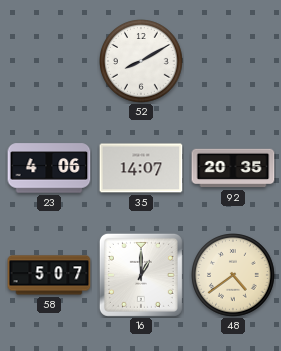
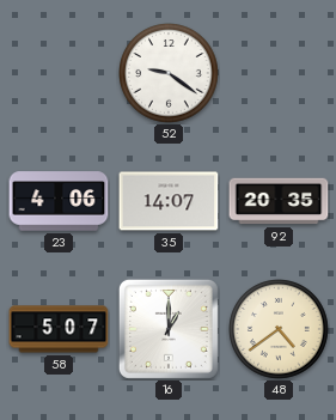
52: 8:10 -> 9:21 (169, 73)
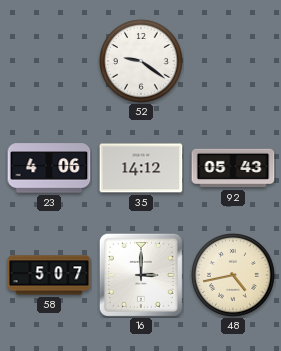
35: 14:07 -> 14:12 (141, 168)
92: 20:35 -> 05:43 (233, 168)
16: 1:00 -> 3:00 (141, 275)
48: 4:39 -> 4:43 (233, 275)
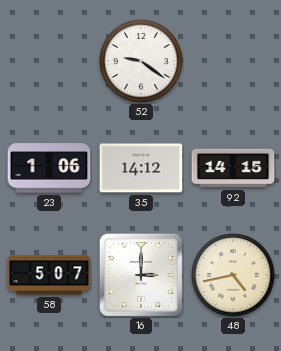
23: 4:06 -> 1:06 (49, 168)
92: 05:43 -> 14:15 (233, 168)
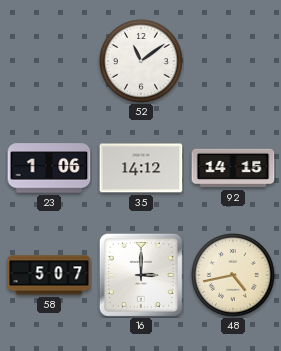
52: 9:21 -> 11:09 (141, 61)
